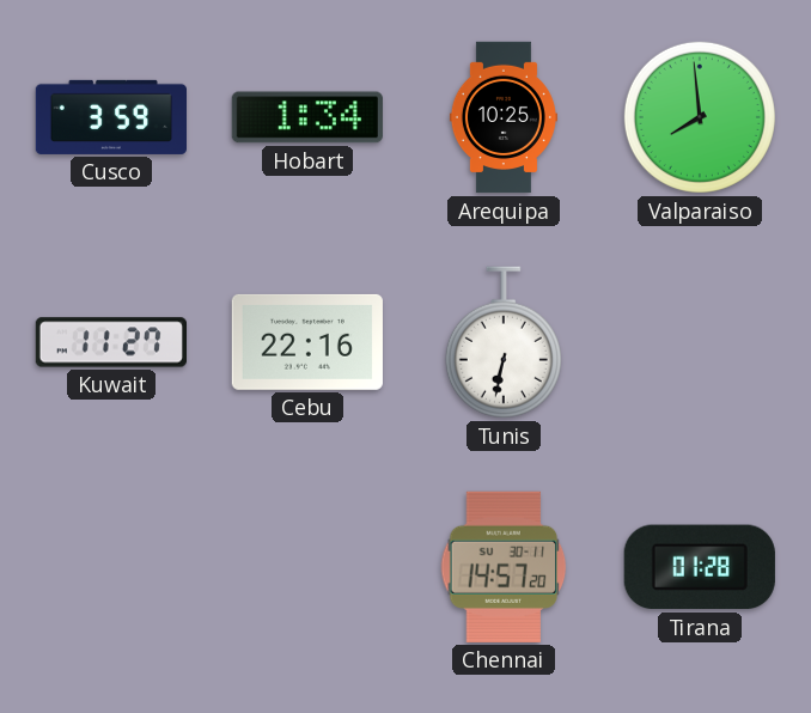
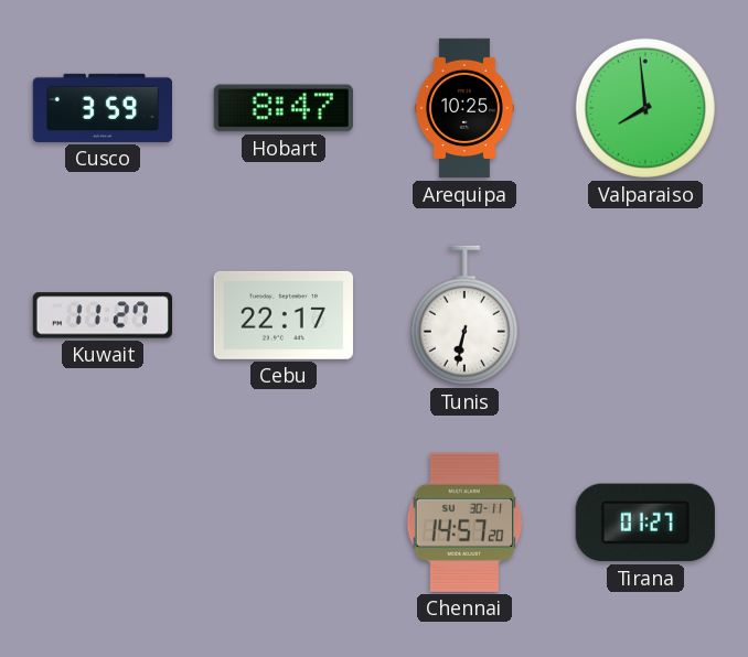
Hobart: 1:34 -> 8:47 (284, 108)
Cebu: 22:16 -> 22:17 (284, 315)
Tirana: 01:28 -> 01:27 (645, 523)
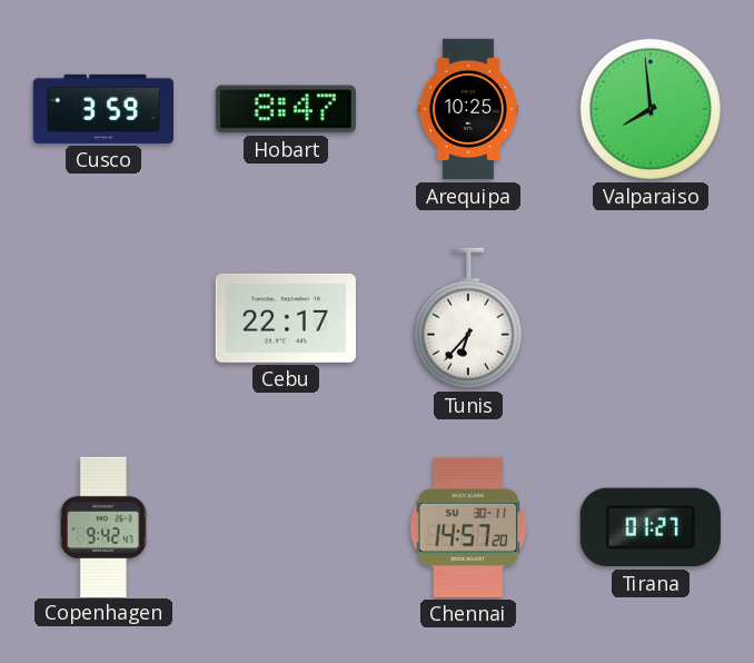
Kuwait: 11:27 -> none (101, 315)
Tunis: 6:32 -> 6:37 (468, 318)
Copenhagen: none -> 9:42 (103, 526)
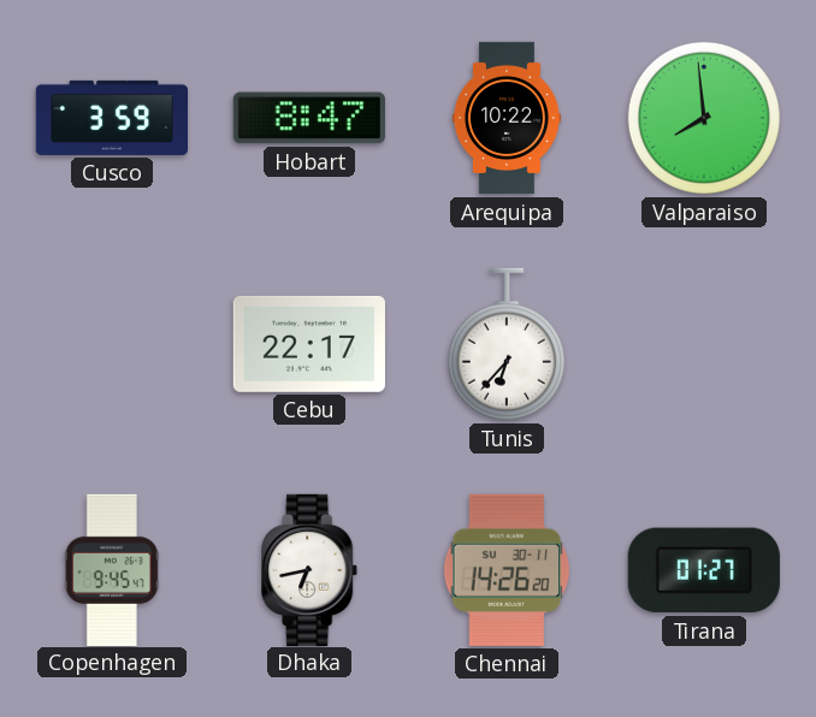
Arequipa: 10:25 -> 10:22 (507, 118)
Copenhagen: 9:42 -> 9:45 (112, 569)
Dhaka: none -> 6:43 (311, 569)
Chennai: 14:57 -> 14:26 (507, 570)
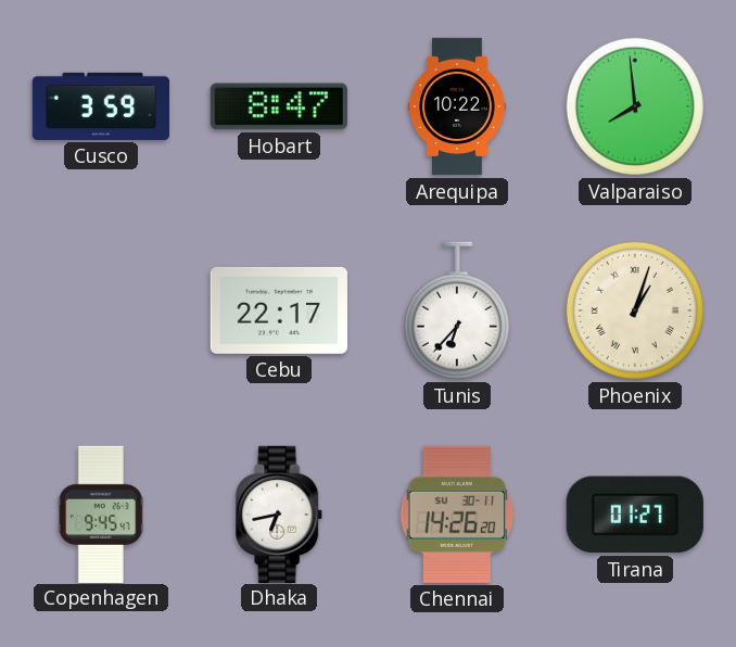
Phoenix: none -> 1:03 (635, 310)
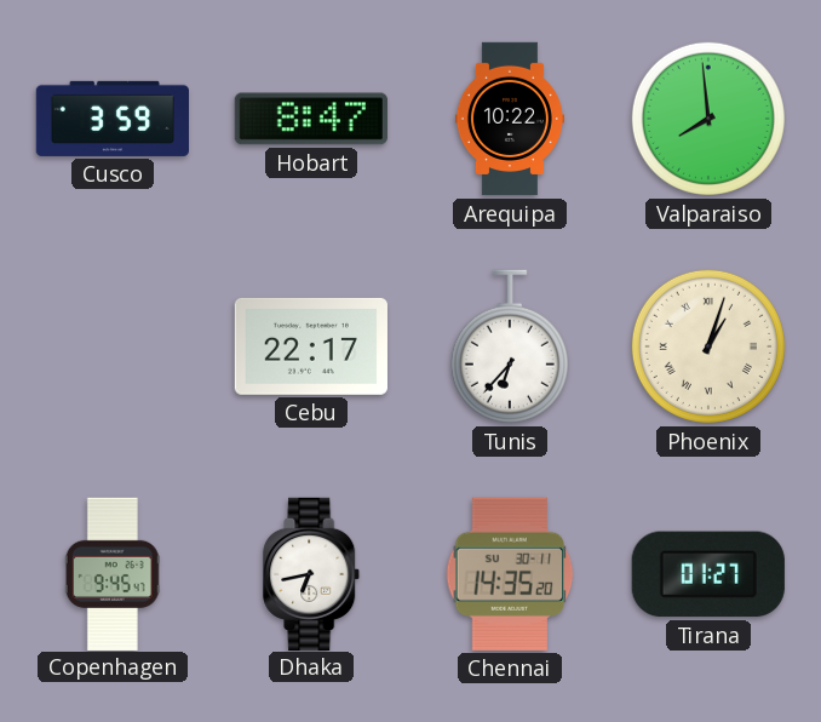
Chennai: 14:26 -> 14:35 (510, 574)
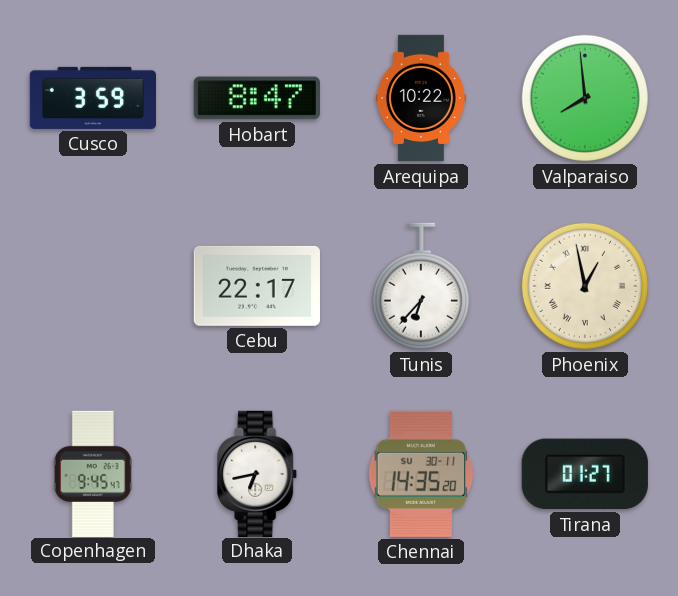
Phoenix: 1:03 -> 12:58 (585, 286)
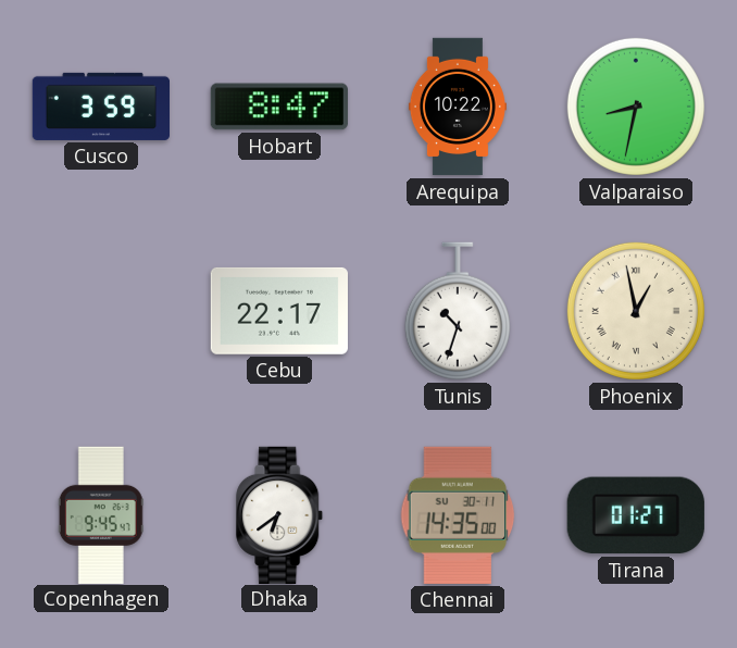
Valparaiso: 7:59 -> 8:32 (636, 107)
Tunis: 6:37 -> 10:33 (458, 311)
Dhaka: 6:43 -> 6:39 (280, 514)
Chennai: 14:35:20 -> 14:35:00 (458, 515)
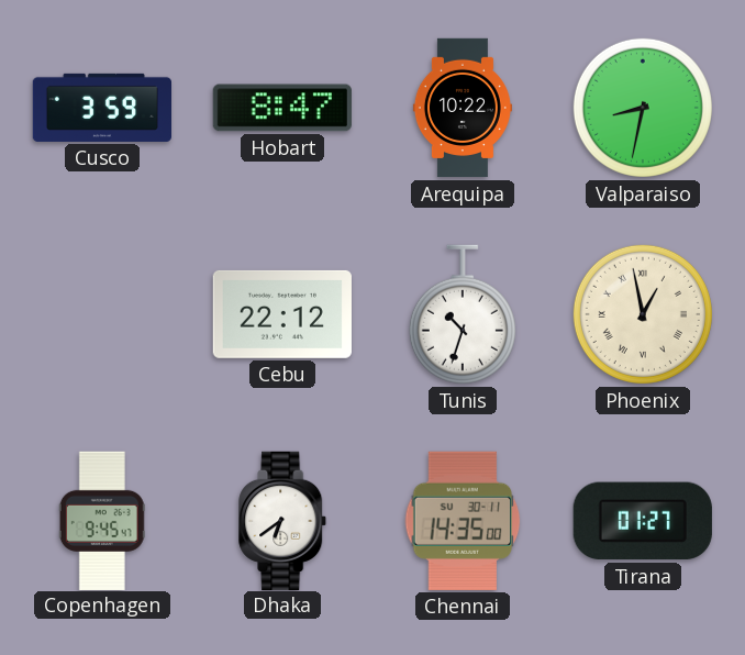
Cebu: 22:17 -> 22:12 (282, 314)
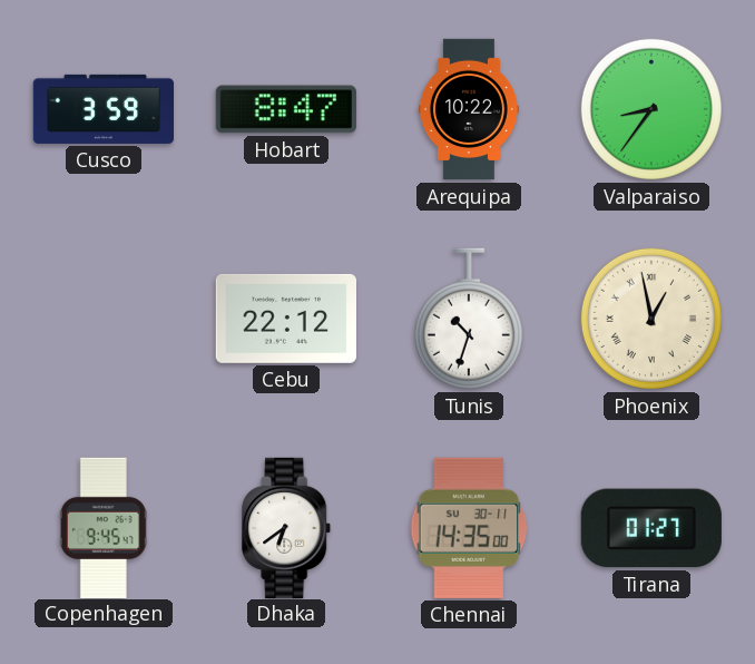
Valparaiso: 8:32 -> 8:36 (651, 109)
